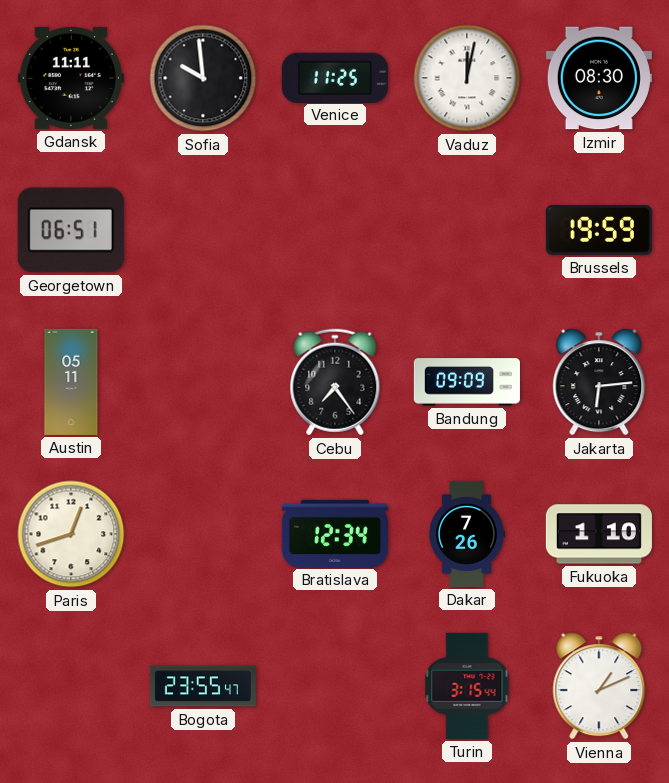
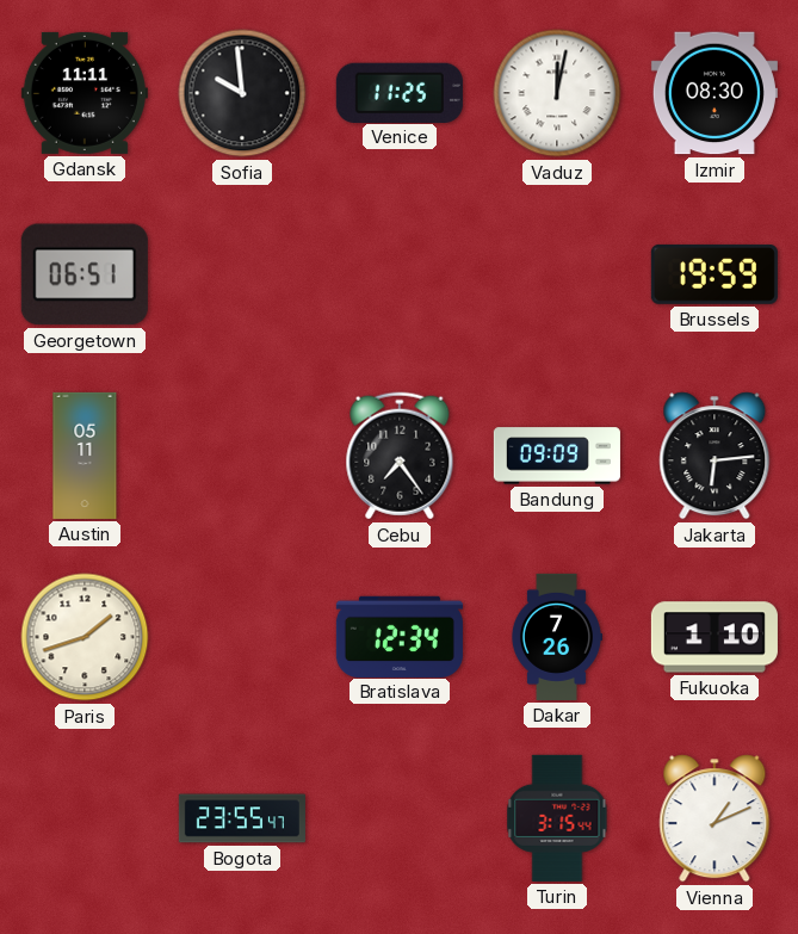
Paris: 12:42 -> 1:42 (85, 637)
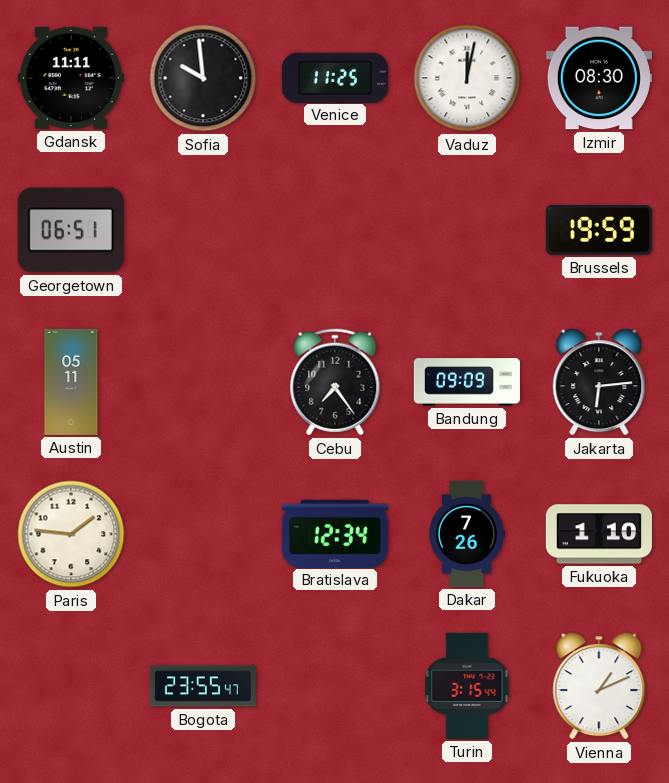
Paris: 1:42 -> 1:46 (71, 534)
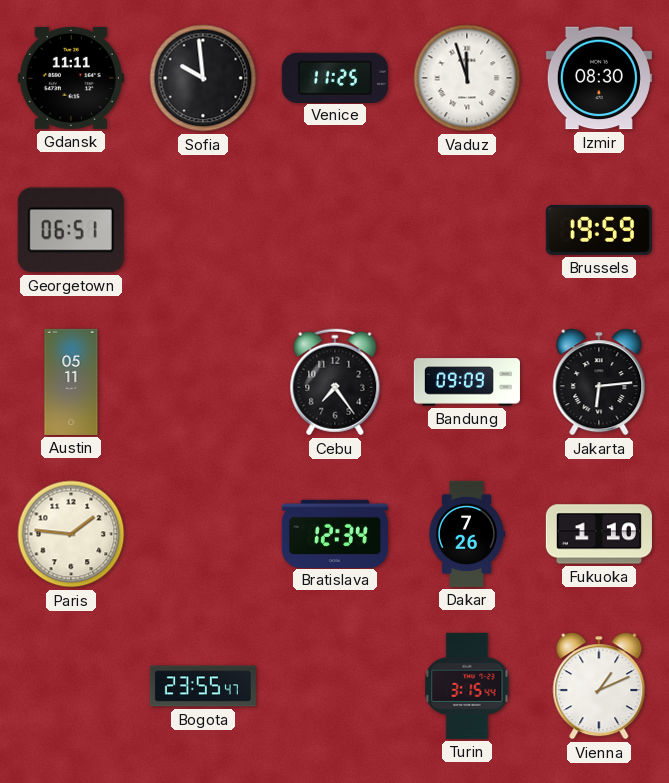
Vaduz: 12:02 -> 11:57 (467, 78)
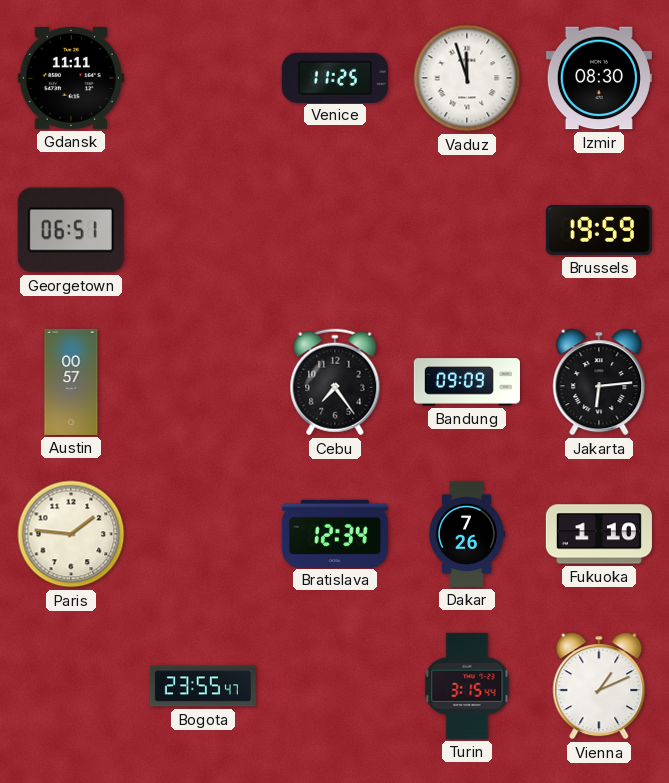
Sofia: 9:59 -> none (203, 78)
Austin: 05:11 -> 00:57 (71, 382)
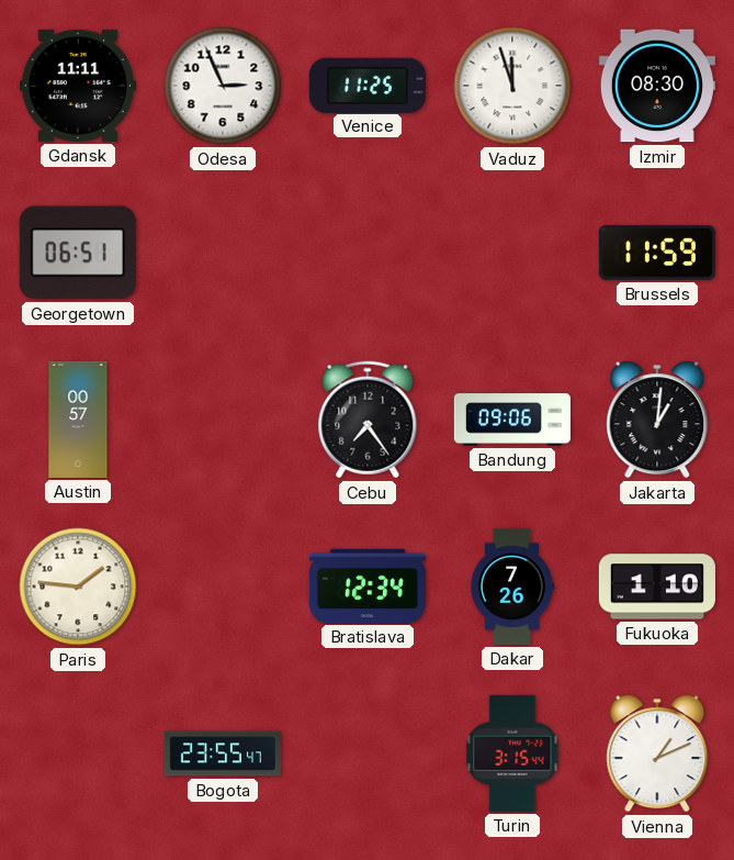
Odesa: none -> 2:56 (223, 86)
Brussels: 19:59 -> 11:59 (657, 253)
Bandung: 09:09 -> 09:06 (512, 420)
Jakarta: 6:14 -> 1:01 (657, 420)
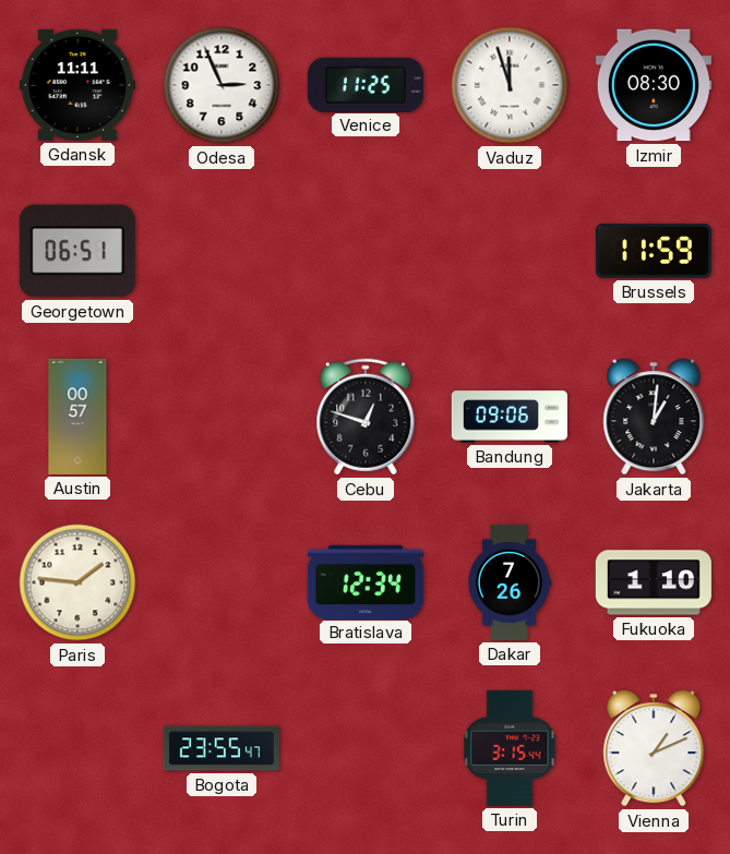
Cebu: 7:24 -> 12:48 (366, 417)
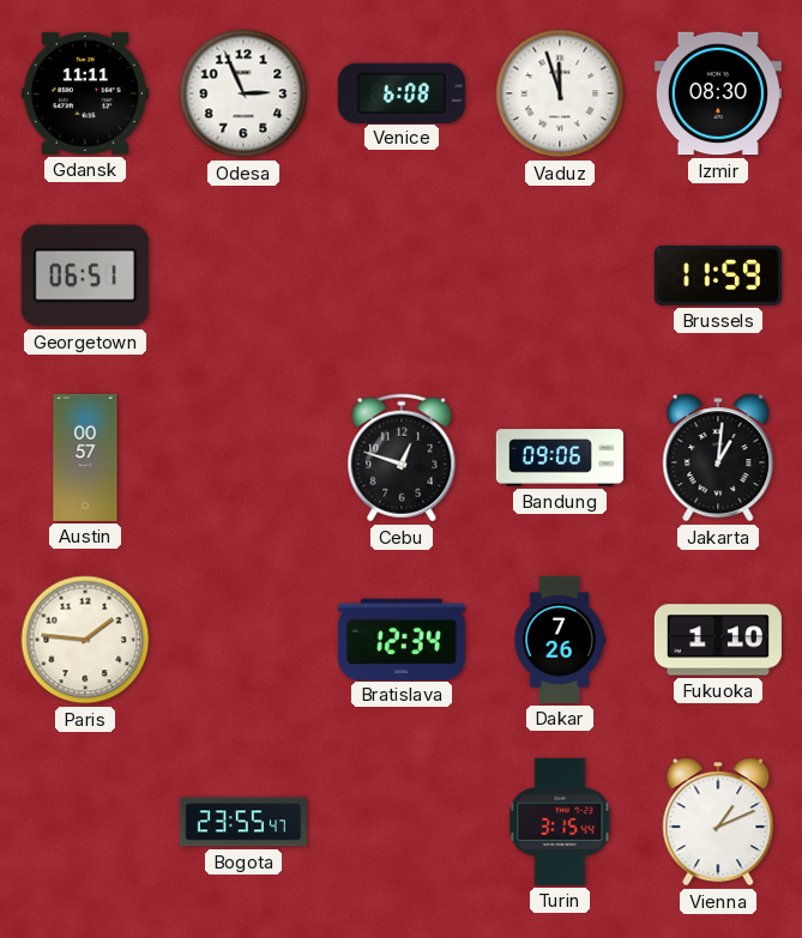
Venice: 11:25 -> 6:08 (402, 92)
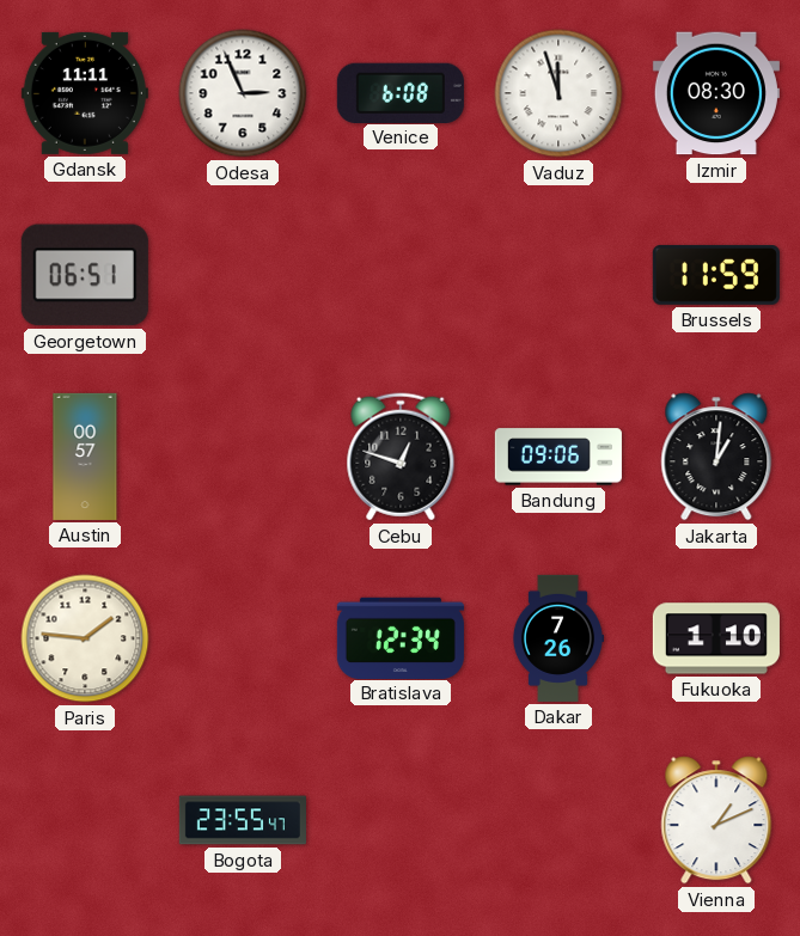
Turin: 3:15 -> none (560, 822)
